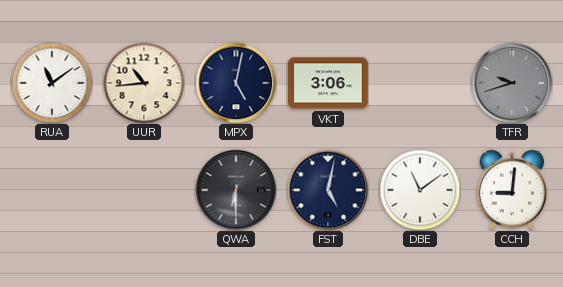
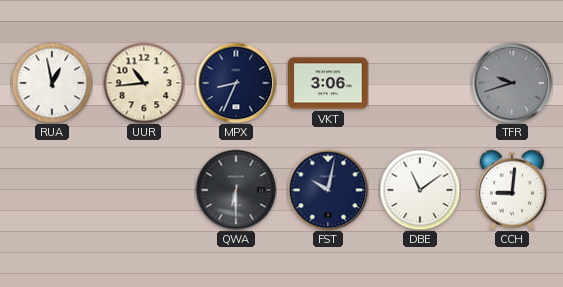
RUA: 11:09 -> 12:58 (52, 83)
MPX: 5:02 -> 8:34 (236, 83)
FST: 5:02 -> 10:02 (328, 190)
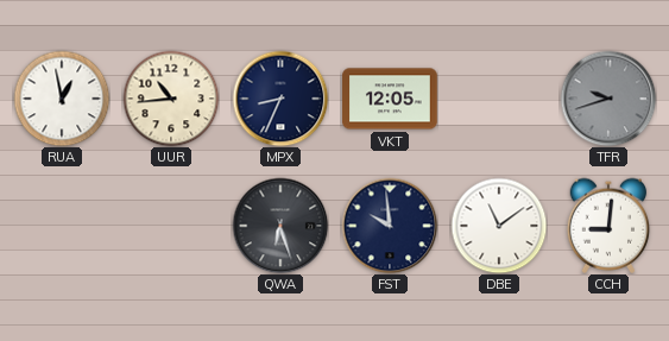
VKT: 3:06 -> 12:05 (390, 99)
QWA: 6:30 -> 6:27 (280, 226)
FST: 10:02 -> 9:59 (390, 226)
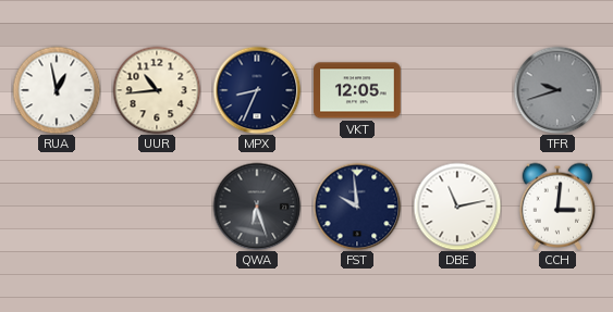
DBE: 11:09 -> 11:13 (457, 207)
CCH: 9:01 -> 3:01 (557, 207)
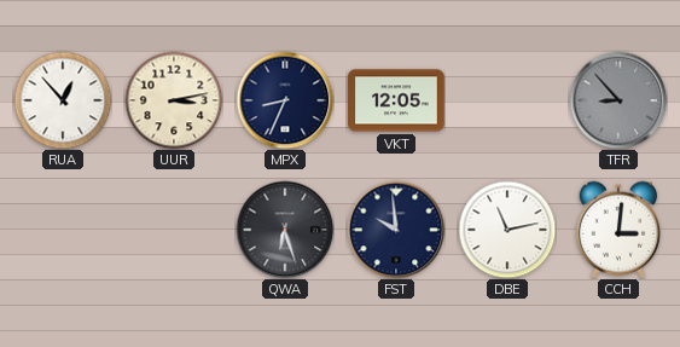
RUA: 12:58 -> 12:53 (63, 100)
UUR: 10:44 -> 3:13 (174, 100)
TFR: 9:42 -> 8:53 (618, 100)
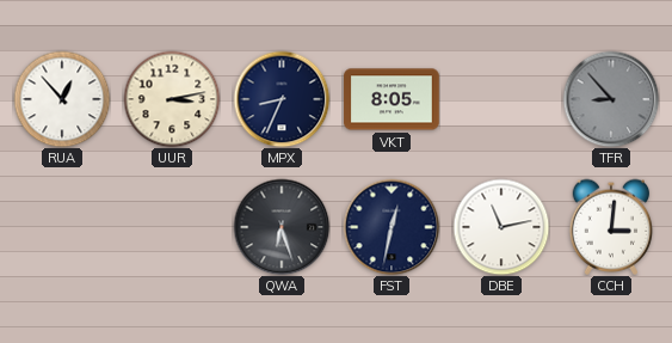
VKT: 12:05 -> 8:05 (392, 99)
FST: 9:59 -> 12:32 (392, 227)
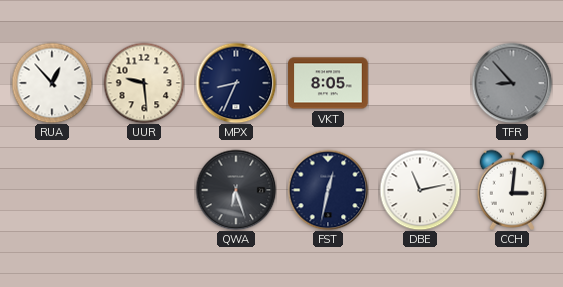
UUR: 3:13 -> 9:29 (144, 83)
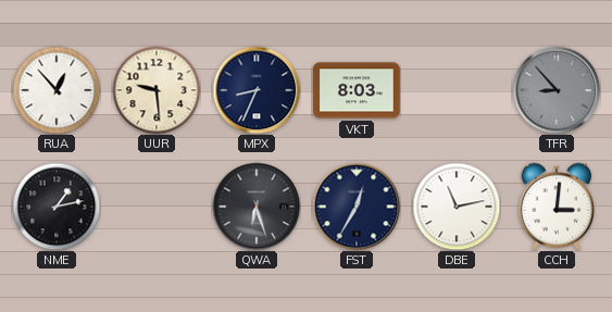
VKT: 8:05 -> 8:03 (357, 90)
NME: none -> 1:13 (57, 207)
FST: 12:32 -> 12:35 (357, 207)
